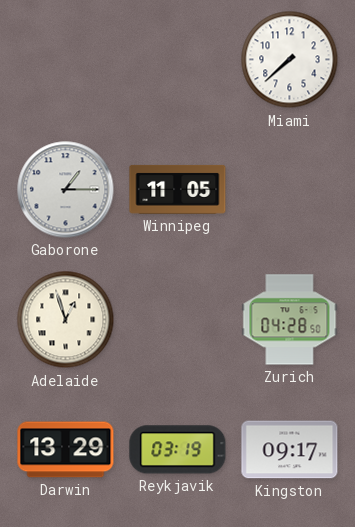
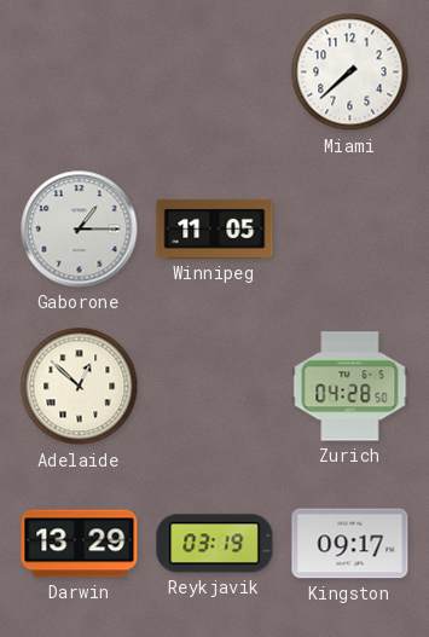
Adelaide: 12:57 -> 12:52 (80, 387)
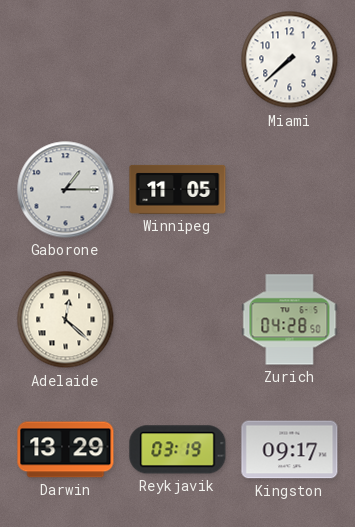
Adelaide: 12:52 -> 12:22 (66, 320)
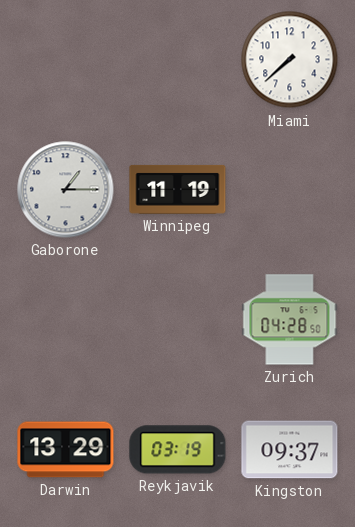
Winnipeg: 11:05 -> 11:19 (178, 189)
Adelaide: 12:22 -> none (66, 320)
Kingston: 09:17 -> 09:37 (290, 450)
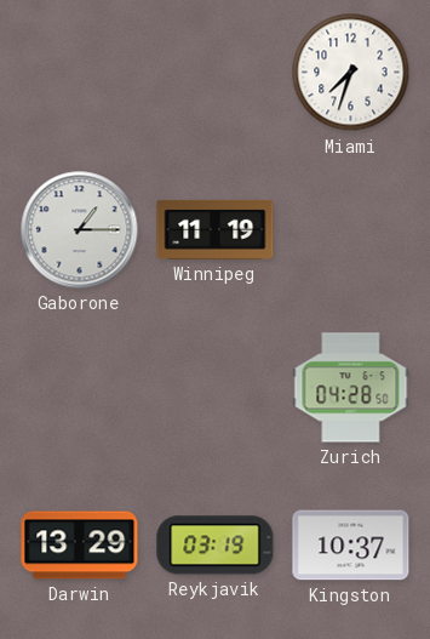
Miami: 7:38 -> 7:33 (351, 73)
Kingston: 09:37 -> 10:37 (351, 546)
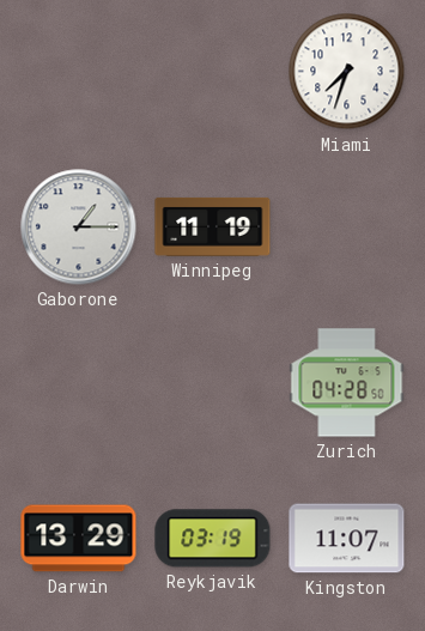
Kingston: 10:37 -> 11:07 (347, 539)
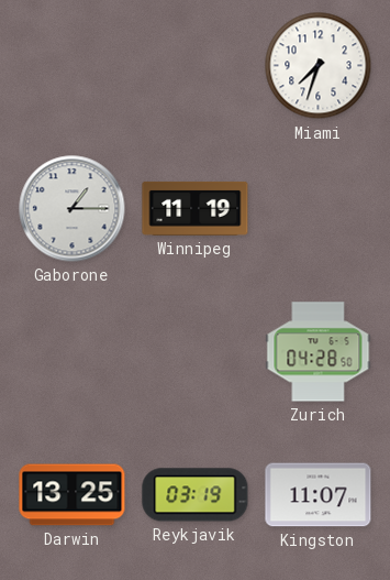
Darwin: 13:29 -> 13:25 (73, 495)
